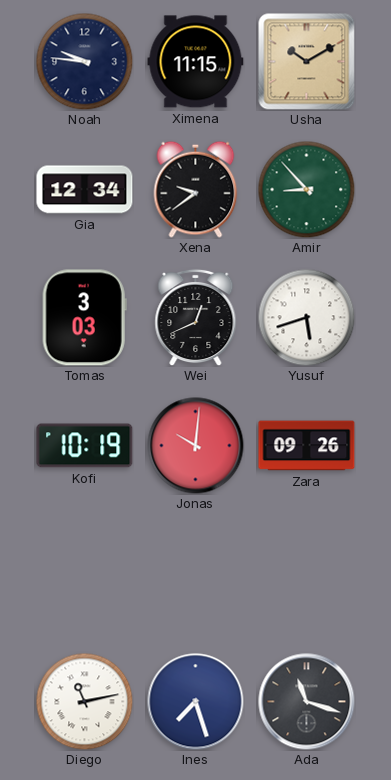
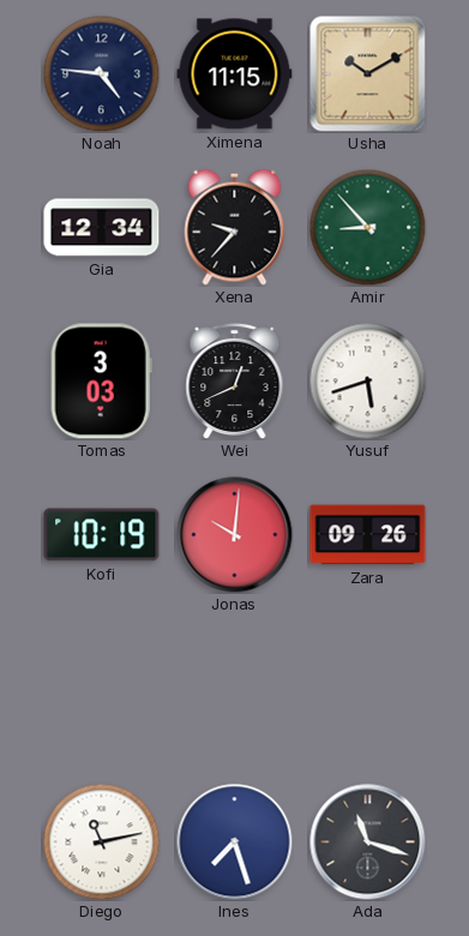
Noah: 9:46 -> 4:46 (101, 73)
Xena: 9:39 -> 9:37 (235, 227)
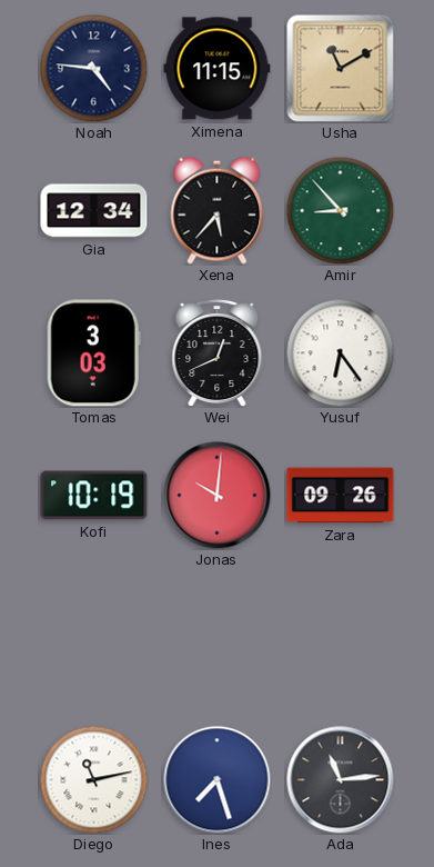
Usha: 10:10 -> 11:10 (341, 69)
Xena: 9:37 -> 5:37 (218, 210)
Yusuf: 5:42 -> 6:24 (340, 352)
Ada: 11:18 -> 11:14 (341, 780)
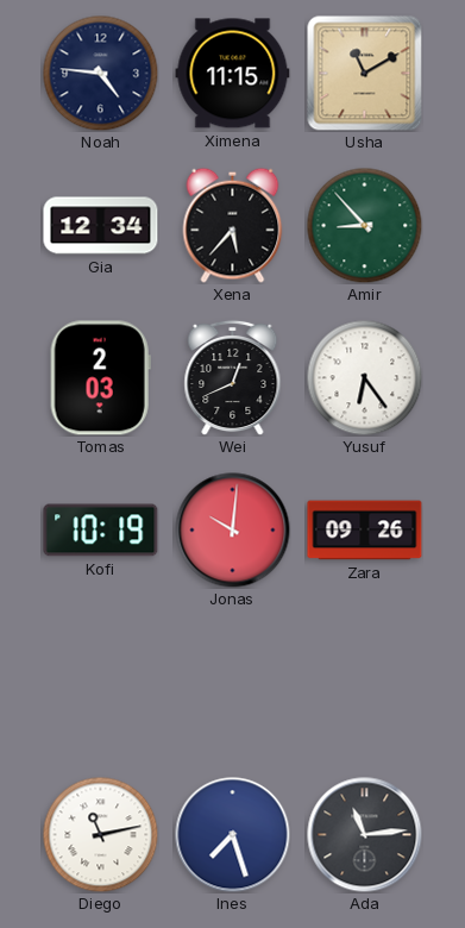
Tomas: 3:03 -> 2:03 (100, 378)
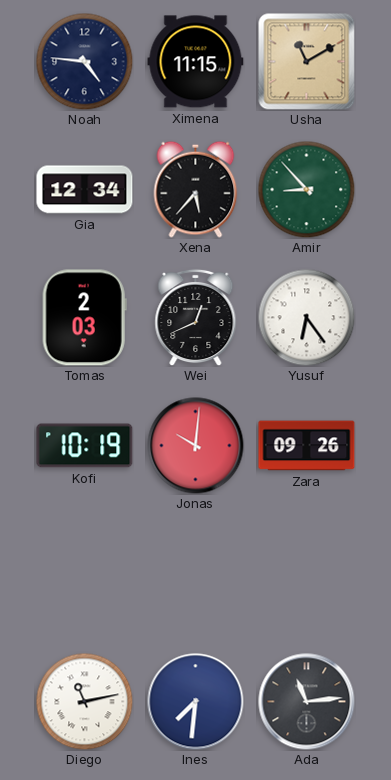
Ines: 7:27 -> 7:31 (196, 702)
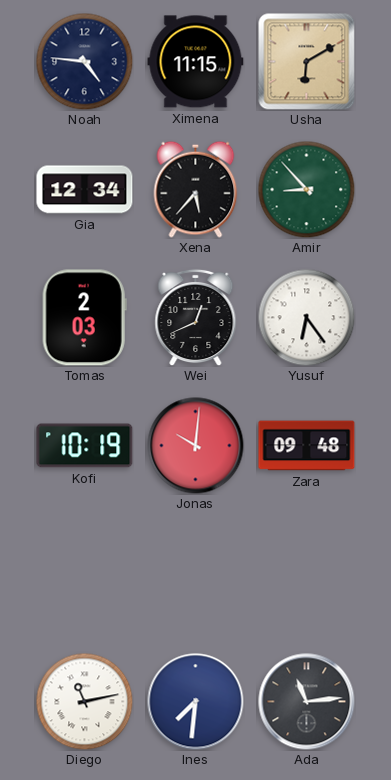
Usha: 11:10 -> 6:10 (307, 62)
Zara: 09:26 -> 09:48 (307, 446)
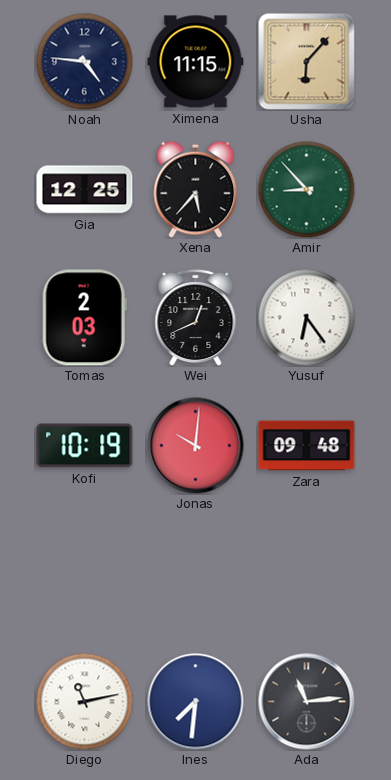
Usha: 6:10 -> 6:07 (307, 62)
Gia: 12:34 -> 12:25 (85, 190)
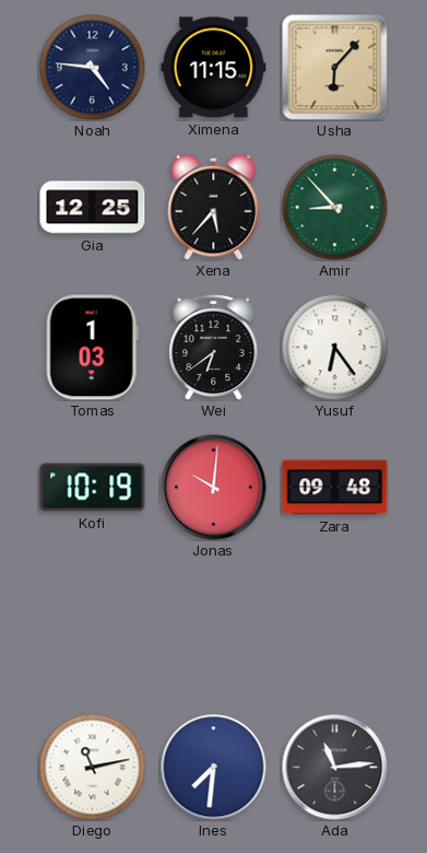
Tomas: 2:03 -> 1:03 (92, 348)
Wei: 12:41 -> 6:39 (214, 347)
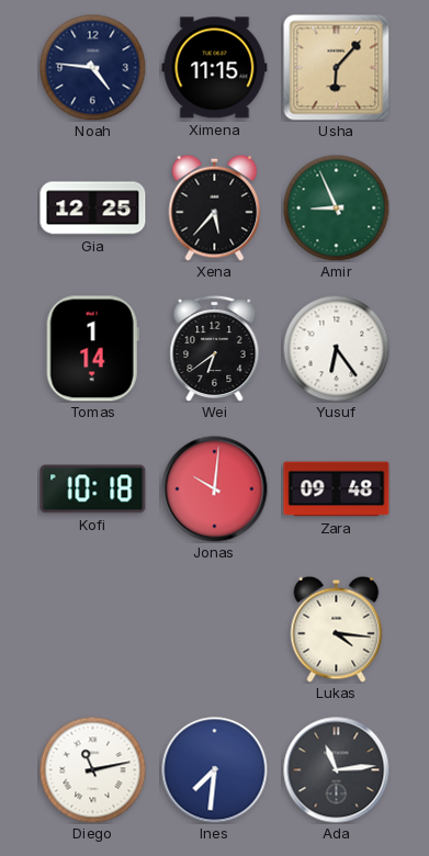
Amir: 8:53 -> 8:56 (336, 207)
Tomas: 1:03 -> 1:14 (92, 349)
Kofi: 10:19 -> 10:18 (93, 489)
Lukas: none -> 4:16 (337, 629)
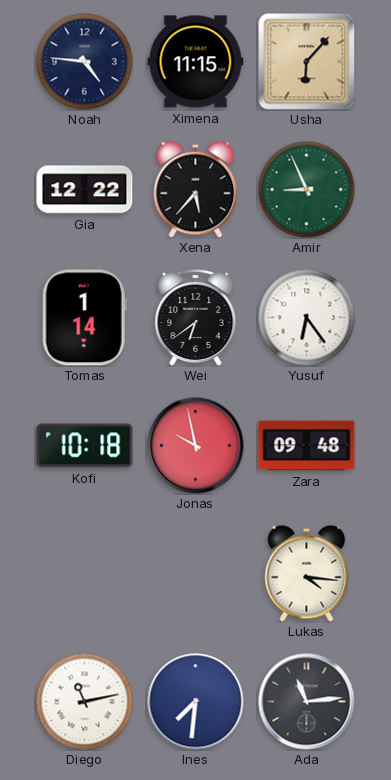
Gia: 12:25 -> 12:22 (85, 190)
Jonas: 10:01 -> 9:58 (196, 446)
